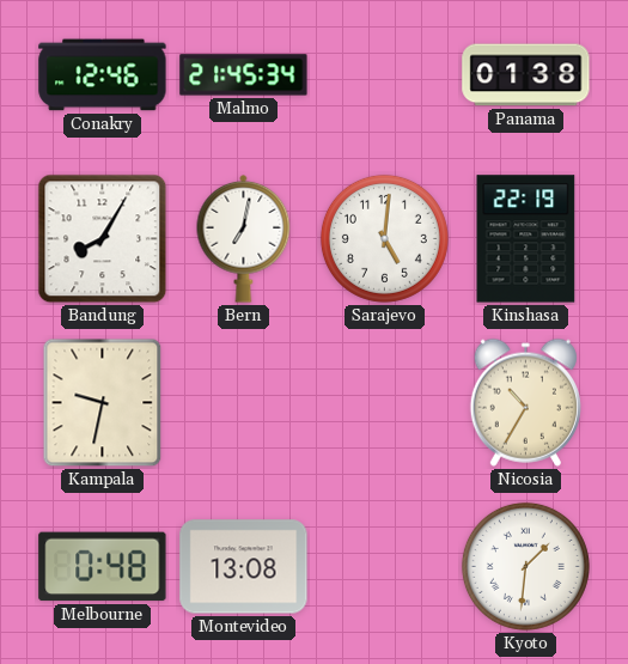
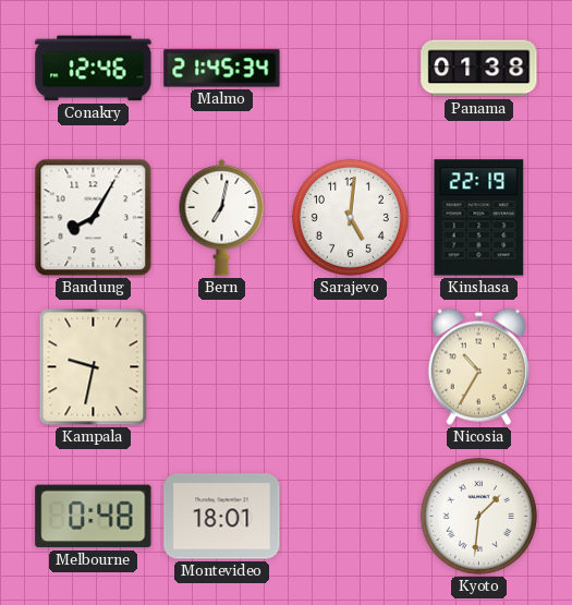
Montevideo: 13:08 -> 18:01 (222, 517)
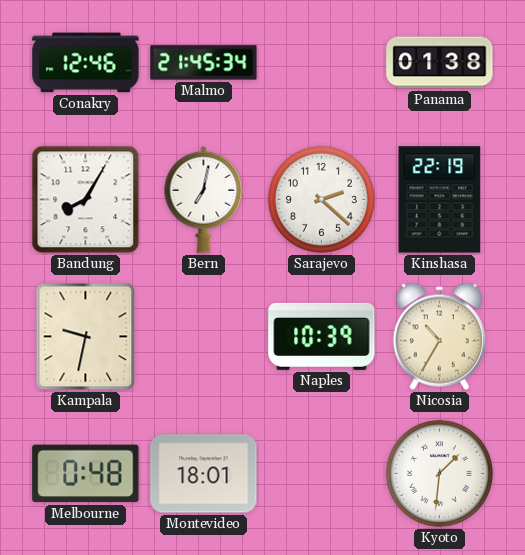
Sarajevo: 5:01 -> 2:22 (321, 199)
Naples: none -> 10:39 (322, 336)
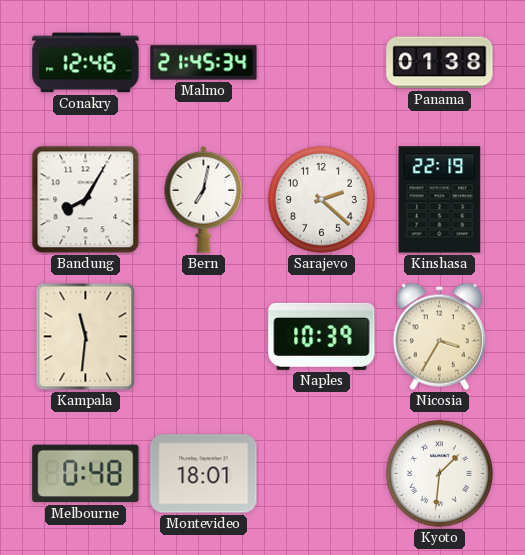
Kampala: 9:32 -> 11:31 (86, 337)
Nicosia: 10:35 -> 3:35 (439, 336)
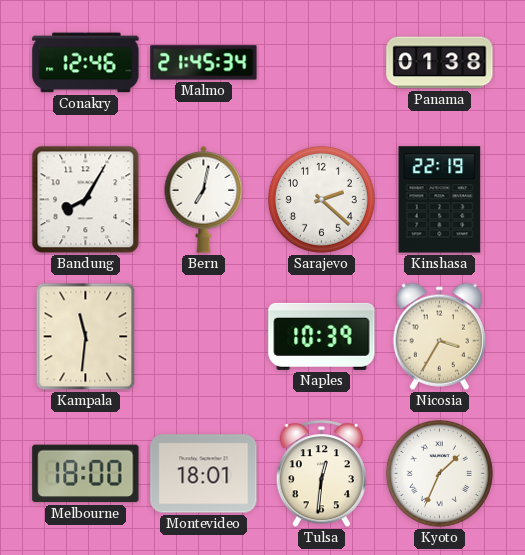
Melbourne: 0:48 -> 18:00 (86, 474)
Tulsa: none -> 12:31 (322, 474)
Kyoto: 1:31 -> 1:34 (439, 473)
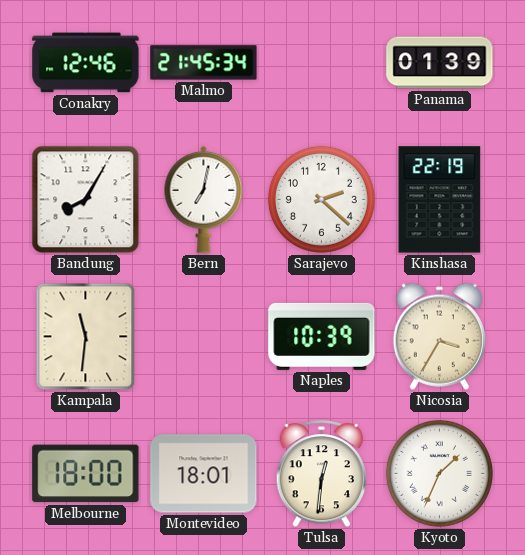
Panama: 01:38 -> 01:39 (440, 63)
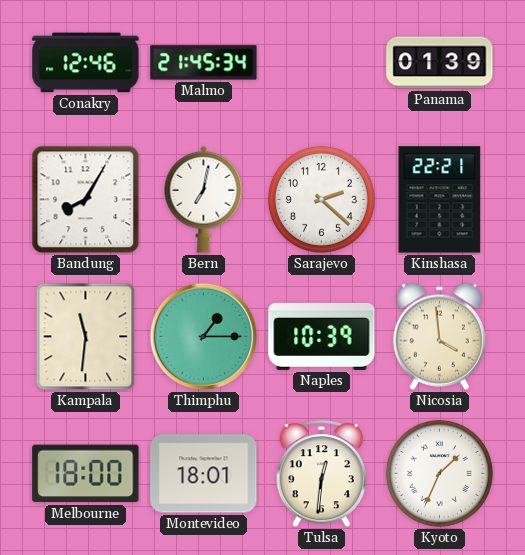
Kinshasa: 22:19 -> 22:21 (440, 200)
Thimphu: none -> 1:15 (204, 337)
Nicosia: 3:35 -> 3:59 (439, 336)
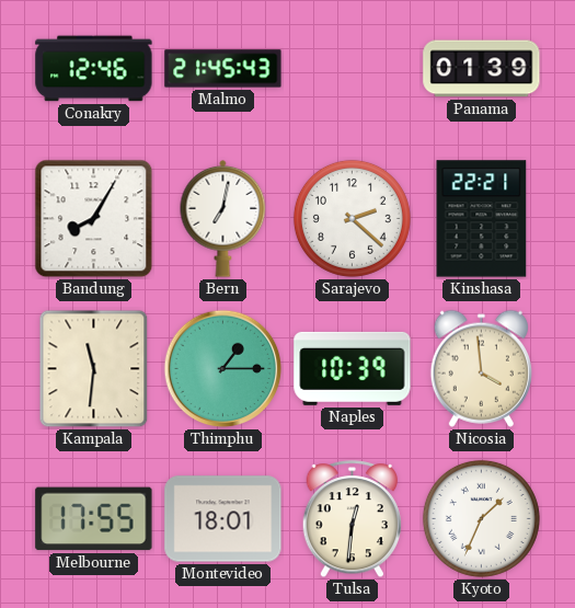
Malmo: 21:45:34 -> 21:45:43 (223, 69)
Melbourne: 18:00 -> 17:55 (94, 519)
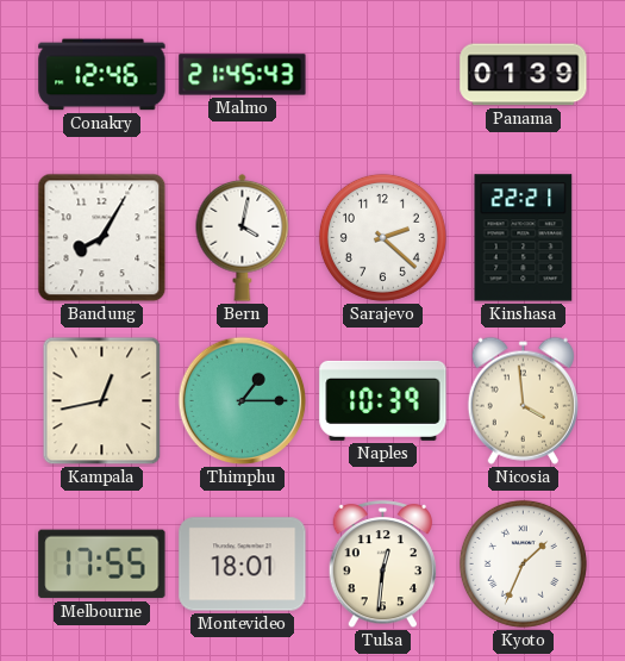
Bern: 7:02 -> 4:02 (243, 237)
Kampala: 11:31 -> 12:43 (102, 401)
